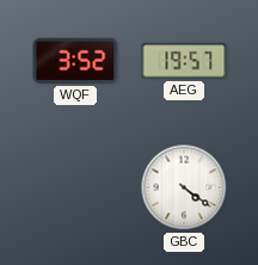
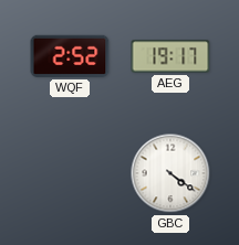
WQF: 3:52 -> 2:52 (70, 56)
AEG: 19:57 -> 19:17 (170, 56)
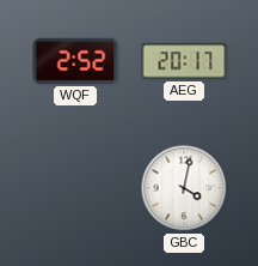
AEG: 19:17 -> 20:17 (184, 61)
GBC: 4:21 -> 4:02 (184, 188)
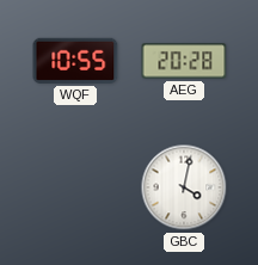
WQF: 2:52 -> 10:55 (75, 61)
AEG: 20:17 -> 20:28 (184, 61)
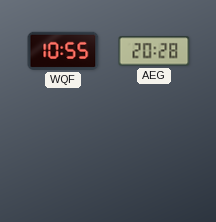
GBC: 4:02 -> none (184, 187)
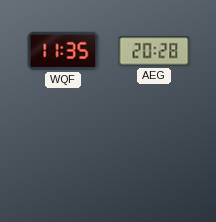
WQF: 10:55 -> 11:35 (63, 51)
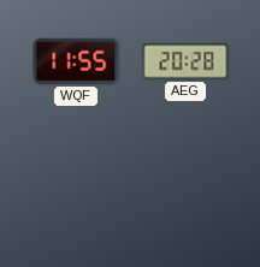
WQF: 11:35 -> 11:55 (76, 61)
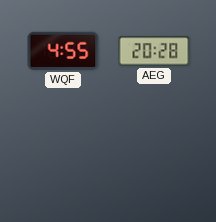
WQF: 11:55 -> 4:55 (63, 51)
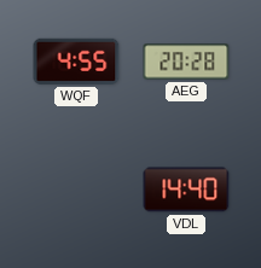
VDL: none -> 14:40 (186, 190)
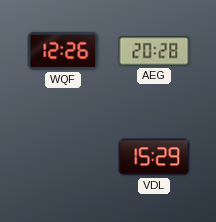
WQF: 4:55 -> 12:26 (63, 51)
VDL: 14:40 -> 15:29 (154, 157)
